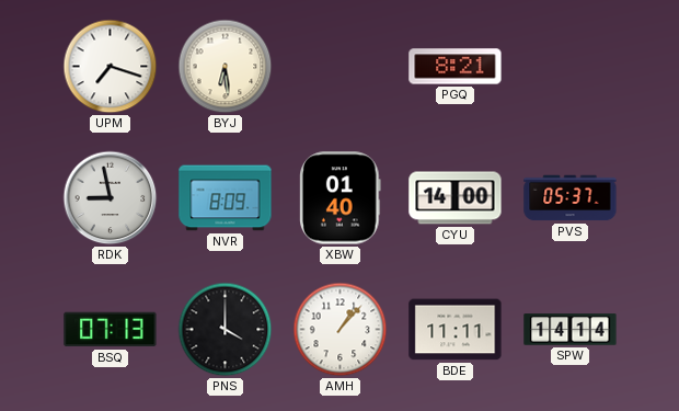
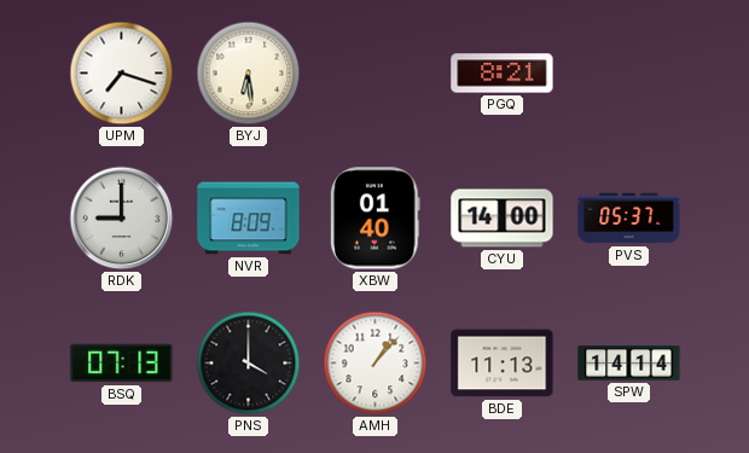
RDK: 8:58 -> 9:00 (122, 219)
BDE: 11:11 -> 11:13 (503, 364)
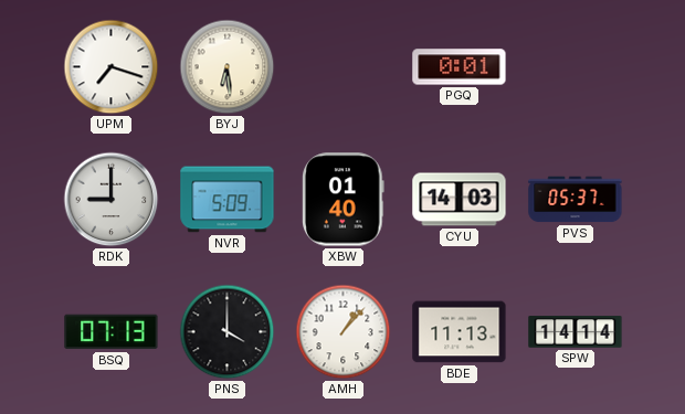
PGQ: 8:21 -> 0:01 (460, 67)
NVR: 8:09 -> 5:09 (228, 200)
CYU: 14:00 -> 14:03 (460, 200)
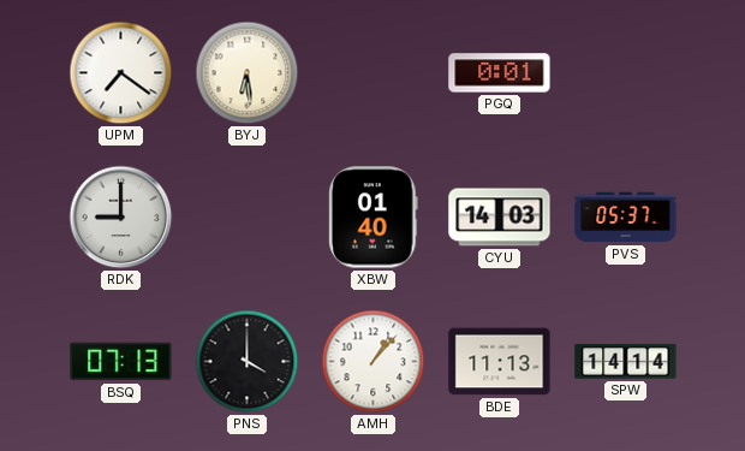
UPM: 7:18 -> 7:21 (121, 73)
NVR: 5:09 -> none (228, 200)
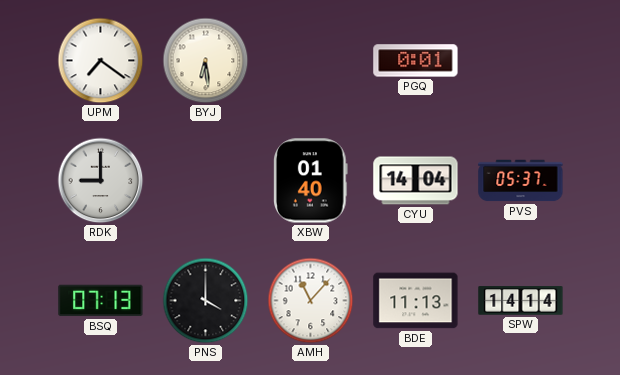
CYU: 14:03 -> 14:04 (416, 181)
AMH: 1:07 -> 11:07 (311, 301)
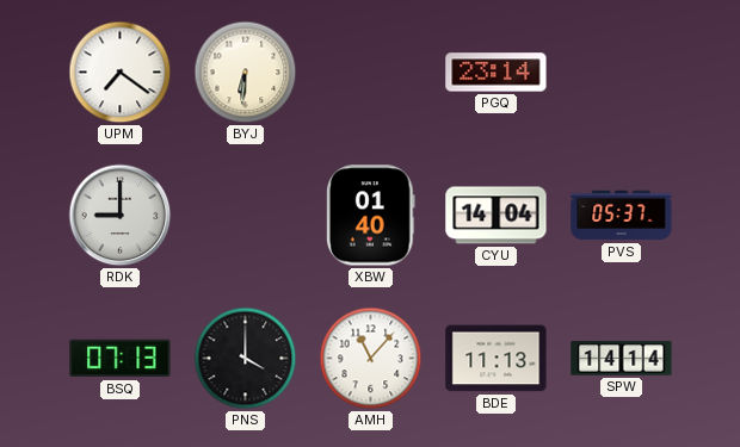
BYJ: 6:29 -> 6:31 (246, 73)
PGQ: 0:01 -> 23:14 (497, 73)
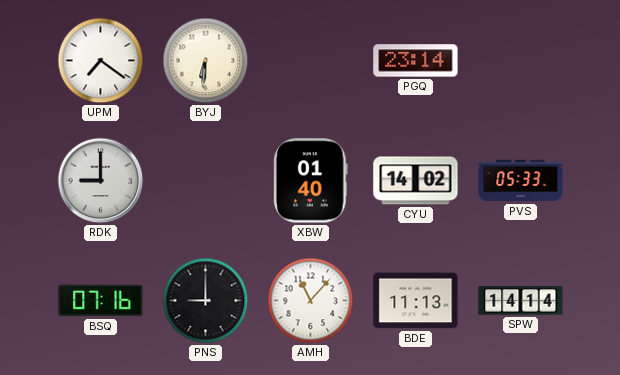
CYU: 14:04 -> 14:02 (416, 181)
PVS: 05:37 -> 05:33 (521, 181)
BSQ: 07:13 -> 07:16 (101, 301)
PNS: 4:00 -> 9:00 (206, 301)
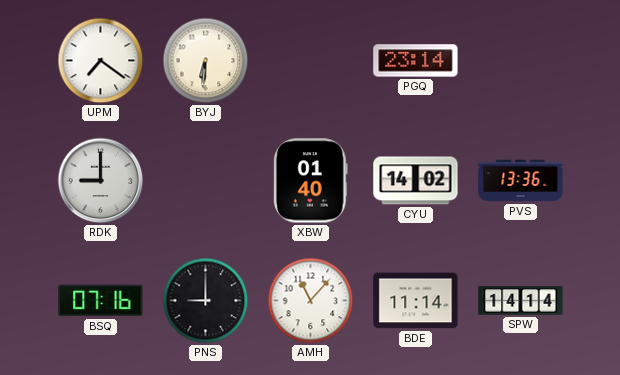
PVS: 05:33 -> 13:36 (521, 181)
BDE: 11:13 -> 11:14 (416, 301)
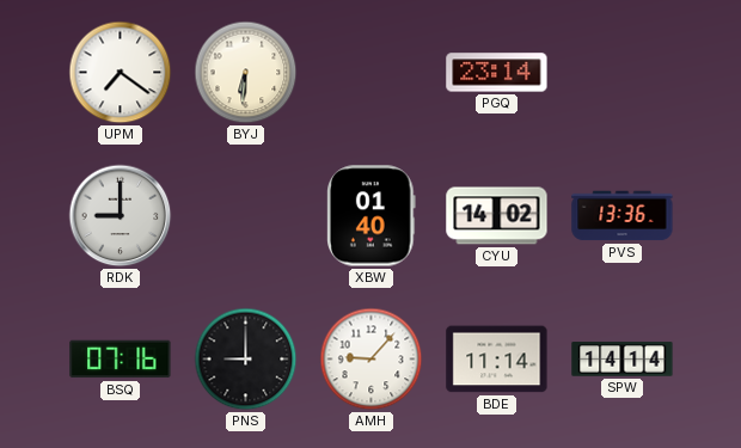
AMH: 11:07 -> 9:07 (372, 360)
